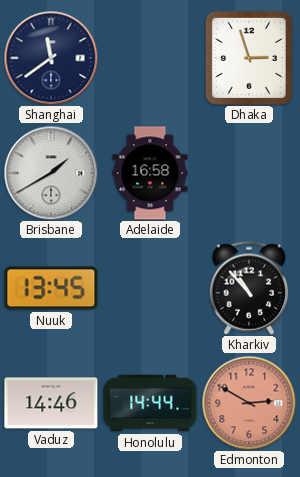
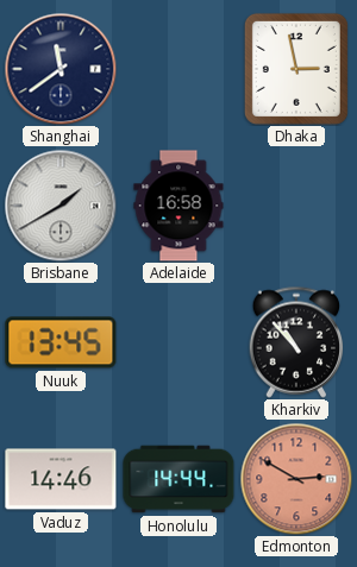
Dhaka: 2:57 -> 2:58 (296, 69)
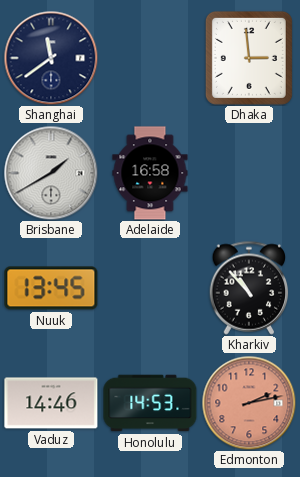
Dhaka: 2:58 -> 2:59 (249, 58)
Honolulu: 14:44 -> 14:53 (150, 403)
Edmonton: 2:50 -> 2:13 (249, 403)
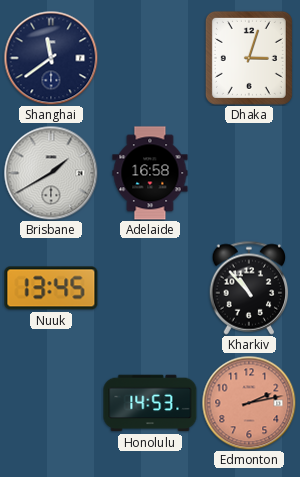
Dhaka: 2:59 -> 3:03 (249, 58)
Vaduz: 14:46 -> none (51, 403)
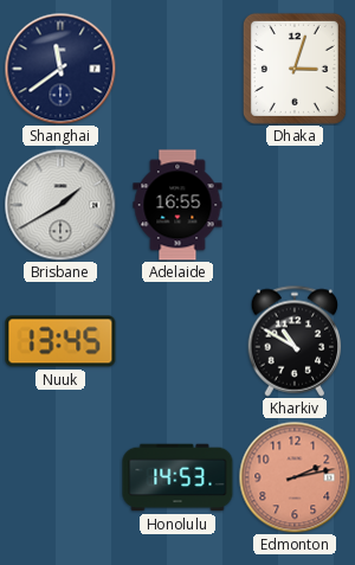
Adelaide: 16:58 -> 16:55 (177, 205)
Kharkiv: 10:53 -> 10:50 (295, 341)
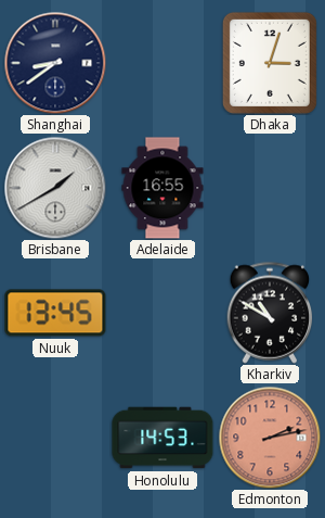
Shanghai: 11:39 -> 8:39 (55, 63)
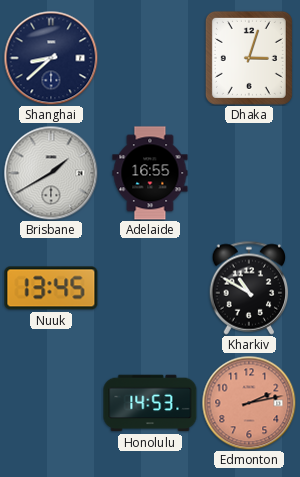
Shanghai: 8:39 -> 8:38 (51, 58)
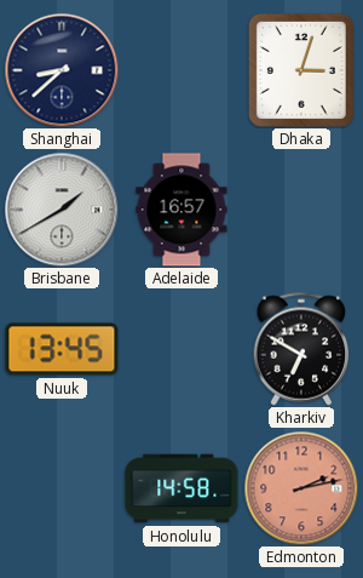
Adelaide: 16:55 -> 16:57 (181, 210)
Kharkiv: 10:50 -> 6:50 (301, 349)
Honolulu: 14:53 -> 14:58 (181, 488)
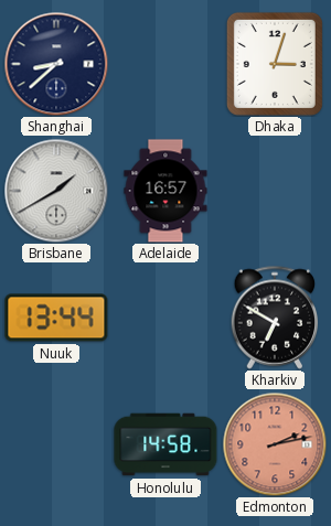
Nuuk: 13:45 -> 13:44 (56, 318)
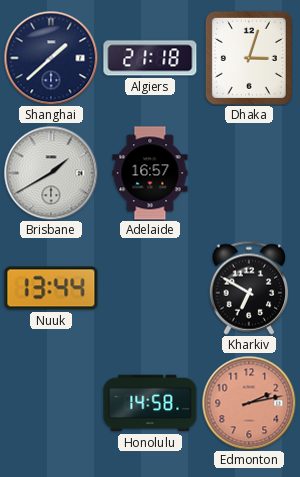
Shanghai: 8:38 -> 1:38 (51, 58)
Algiers: none -> 21:18 (150, 58)
